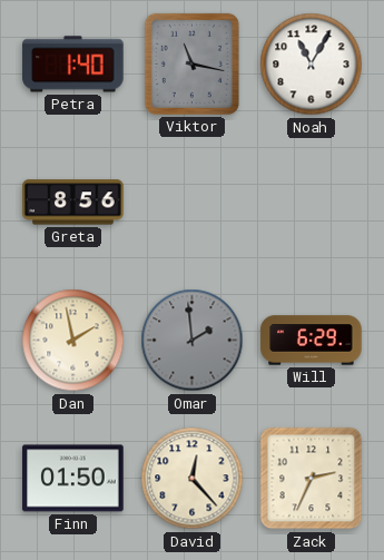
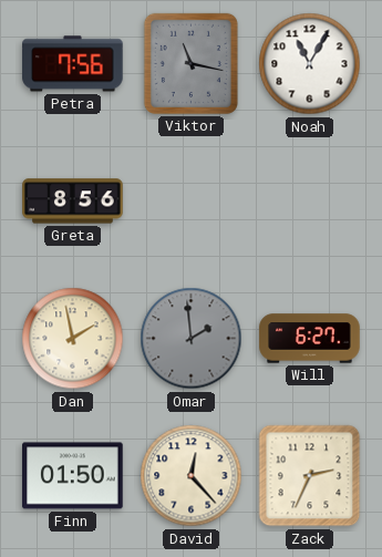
Petra: 1:40 -> 7:56 (73, 64)
Will: 6:29 -> 6:27 (310, 339)
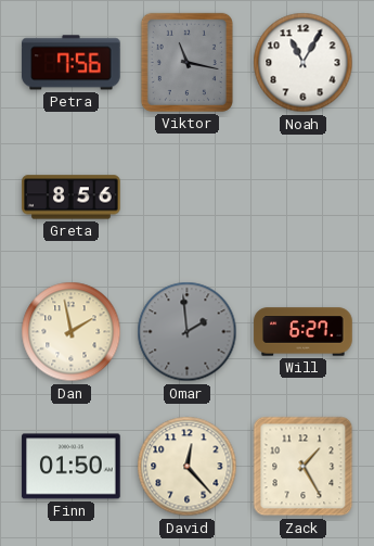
Zack: 2:34 -> 1:25 (304, 467)
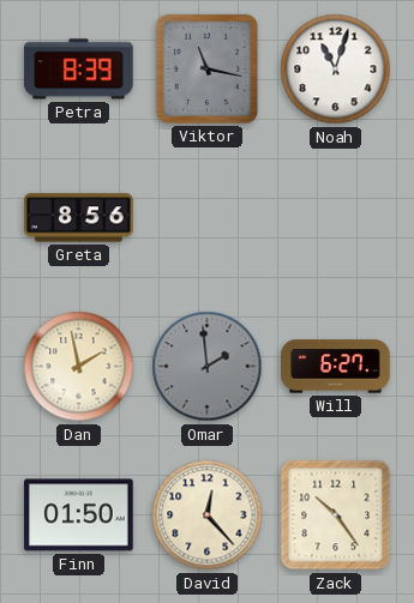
Petra: 7:56 -> 8:39 (79, 70)
Noah: 11:05 -> 11:03 (336, 70)
Zack: 1:25 -> 10:24 (336, 515)
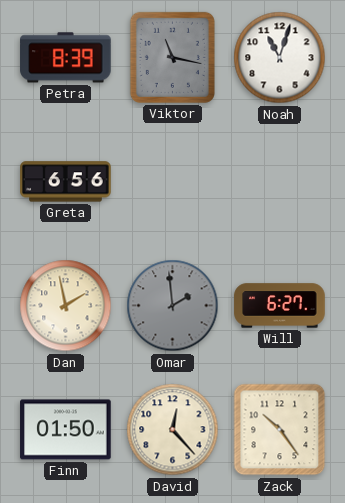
Greta: 8:56 -> 6:56 (66, 182)
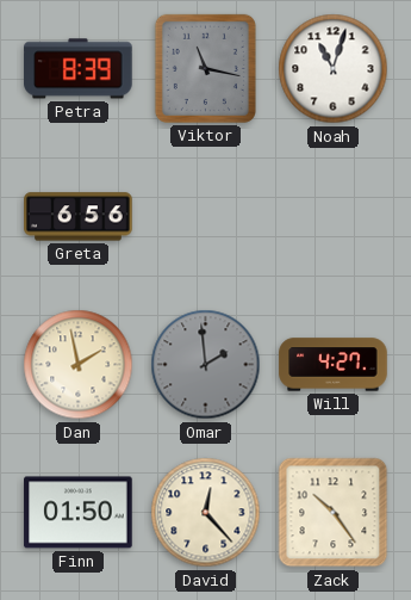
Will: 6:27 -> 4:27 (334, 365)
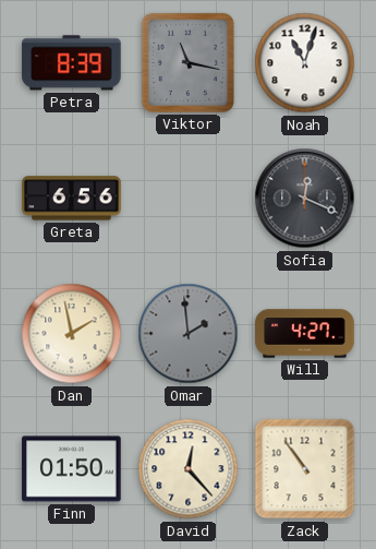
Sofia: none -> 12:19 (305, 199)
Zack: 10:24 -> 10:54 (305, 469)
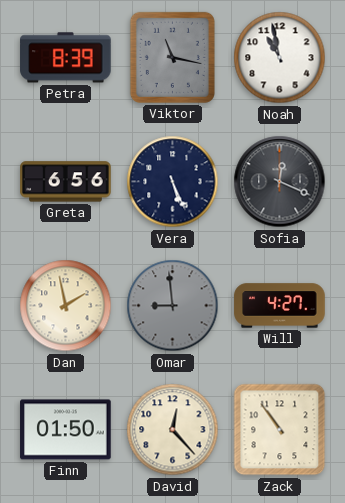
Noah: 11:03 -> 10:58 (280, 58)
Vera: none -> 5:26 (173, 182)
Omar: 1:59 -> 8:59 (173, 306)
